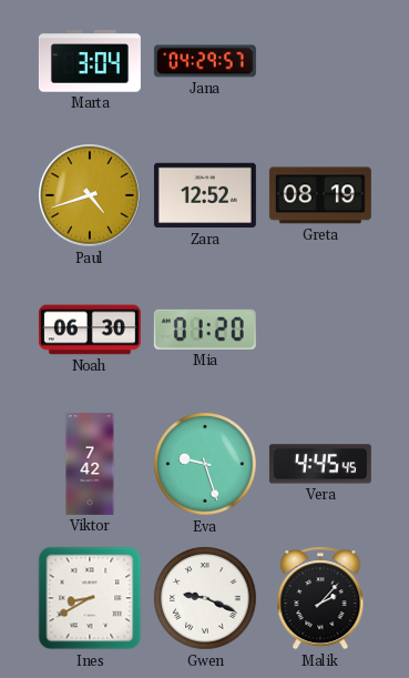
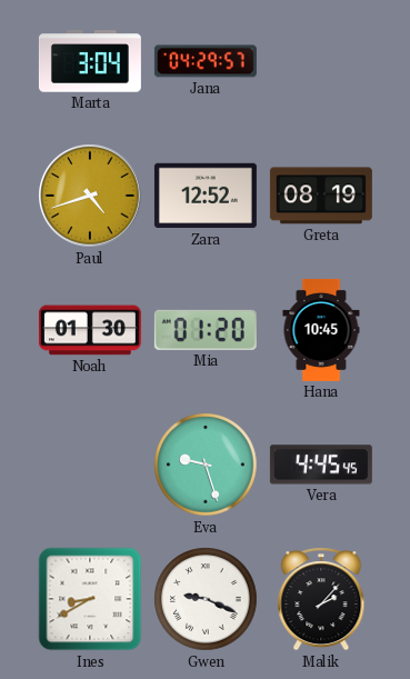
Noah: 06:30 -> 01:30 (90, 330)
Hana: none -> 10:45 (321, 330)
Viktor: 7:42 -> none (90, 464)
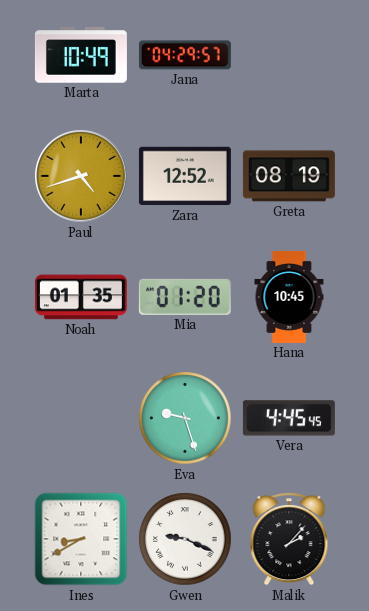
Marta: 3:04 -> 10:49 (81, 55)
Noah: 01:30 -> 01:35 (81, 297)
